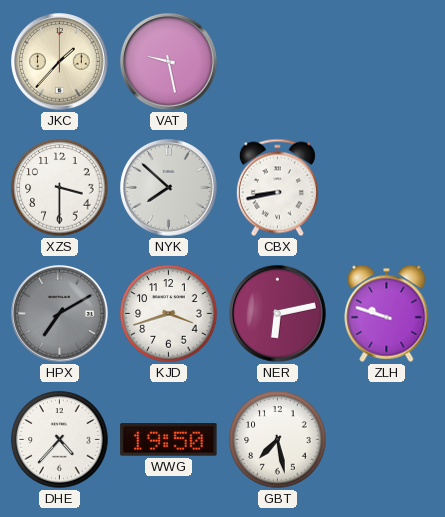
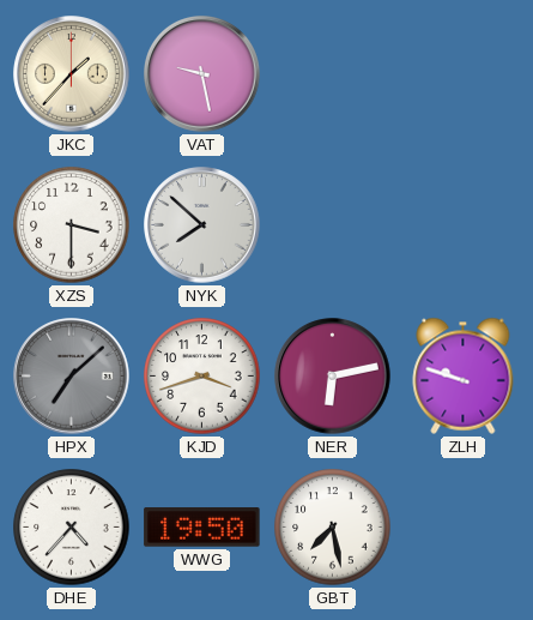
CBX: 8:43 -> none (277, 188)
HPX: 7:10 -> 7:08 (72, 377)
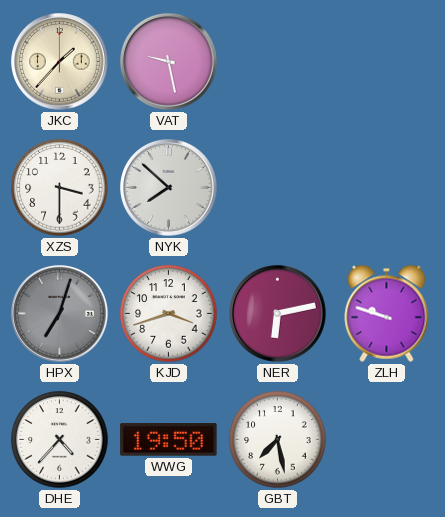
HPX: 7:08 -> 7:03 (60, 314)
